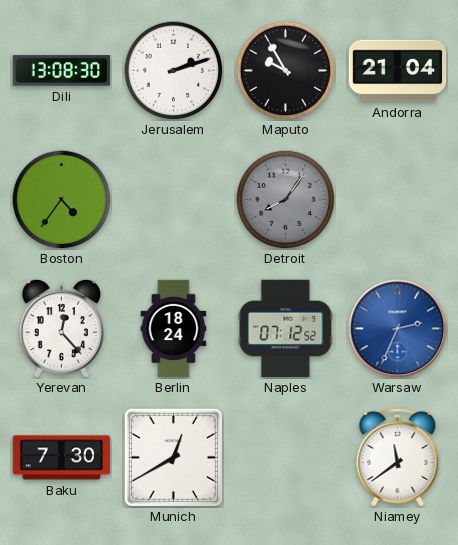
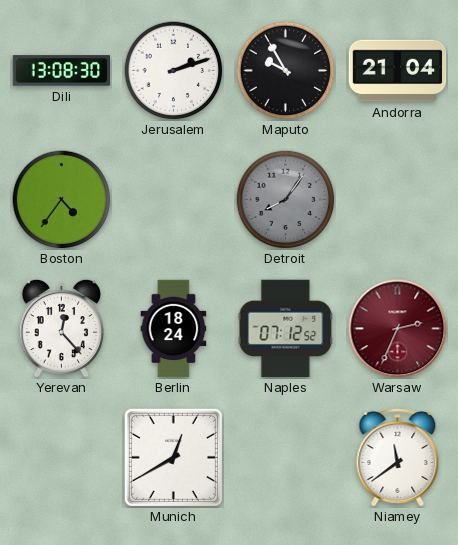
Warsaw dial: blue -> burgundy (398, 329)
Baku: 7:30 -> none (62, 458)
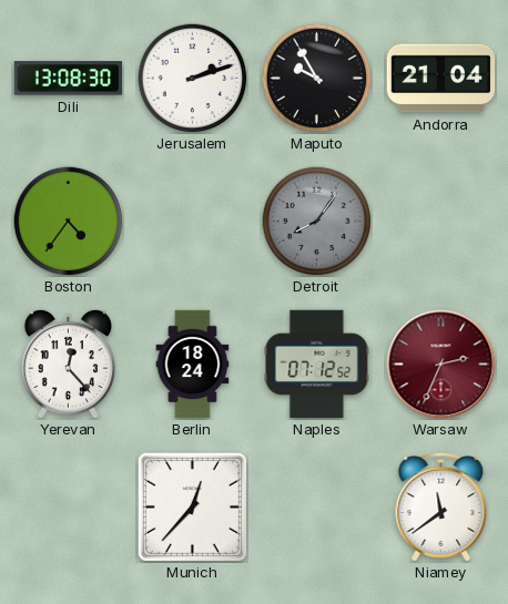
Munich: 12:40 -> 12:37 (192, 506)
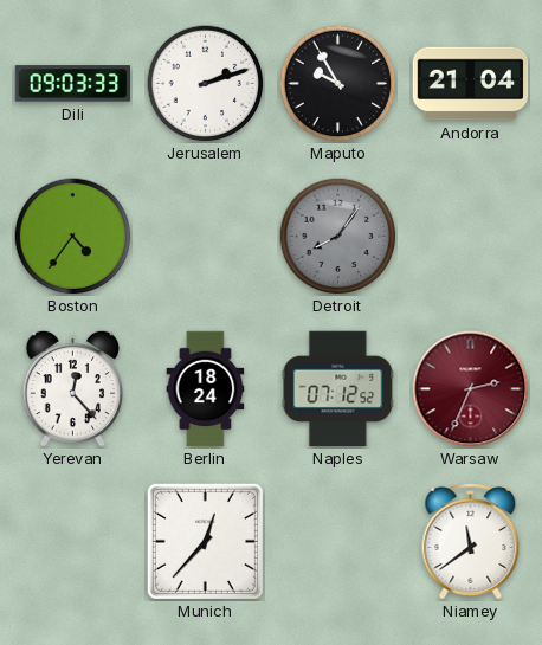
Dili: 13:08 -> 09:03 (73, 84)
